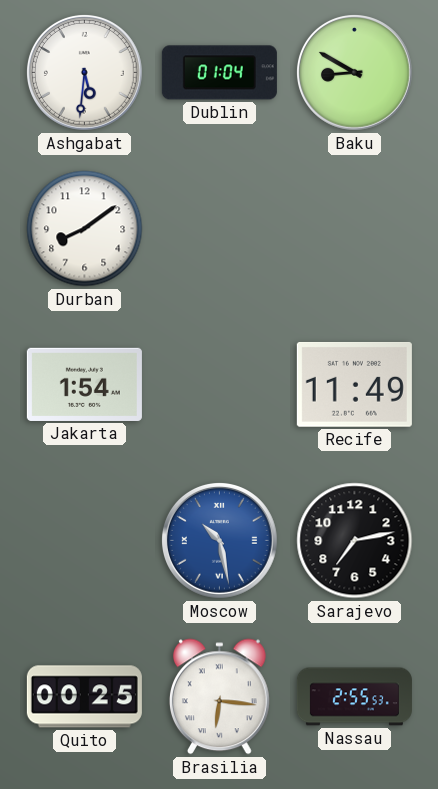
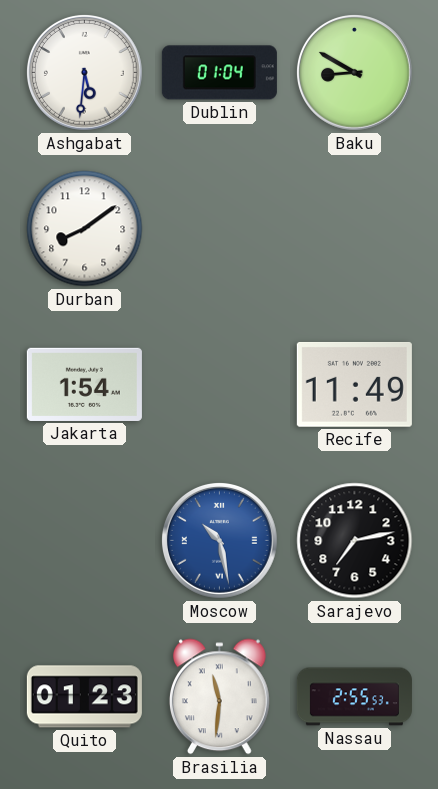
Quito: 00:25 -> 01:23 (84, 697)
Brasilia: 6:16 -> 11:31 (219, 697)
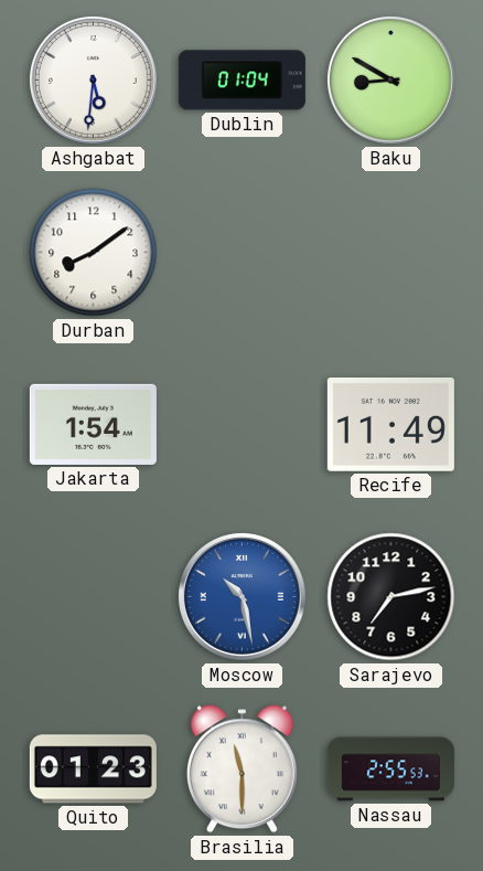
Brasilia: 11:31 -> 11:30 (241, 769)
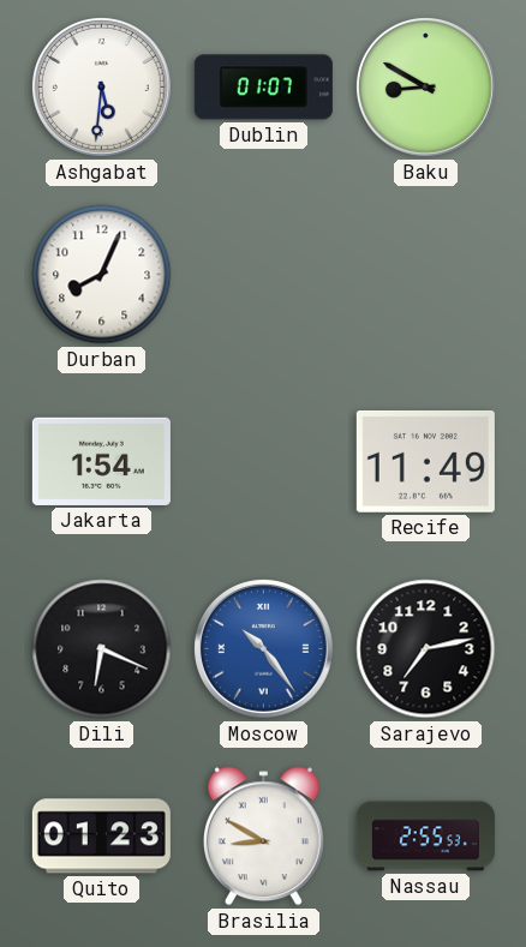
Dublin: 01:04 -> 01:07 (263, 88)
Durban: 8:09 -> 8:04 (102, 275)
Dili: none -> 6:19 (102, 649)
Moscow: 10:28 -> 10:24 (263, 648)
Brasilia: 11:30 -> 8:50 (263, 837)
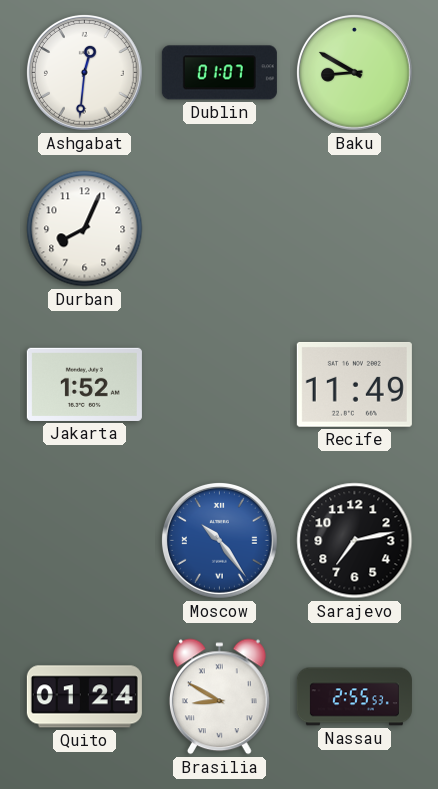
Ashgabat: 5:31 -> 12:31 (84, 72)
Jakarta: 1:54 -> 1:52 (84, 384)
Dili: 6:19 -> none (102, 649)
Quito: 01:23 -> 01:24 (84, 697)
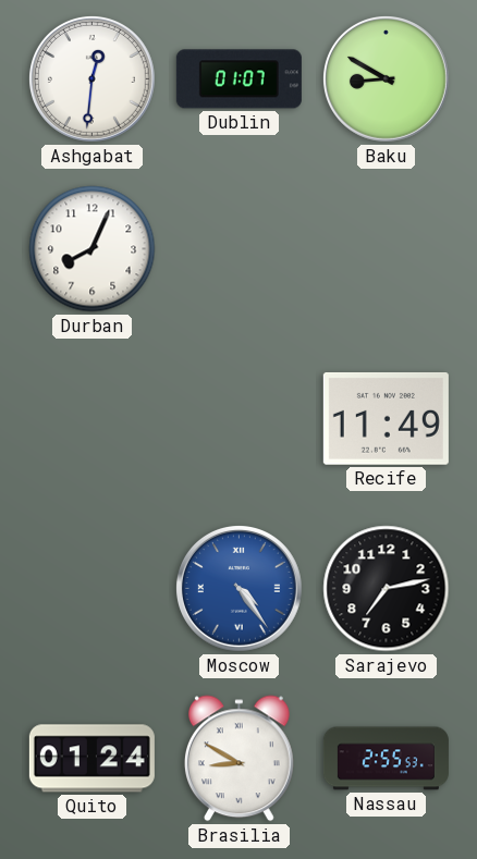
Jakarta: 1:52 -> none (84, 384)
Moscow: 10:24 -> 4:24 (238, 588)
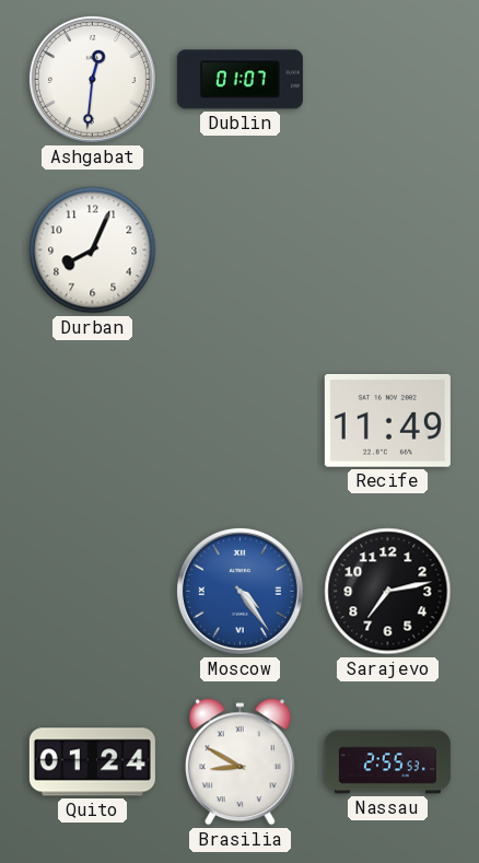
Baku: 8:50 -> none (386, 78)
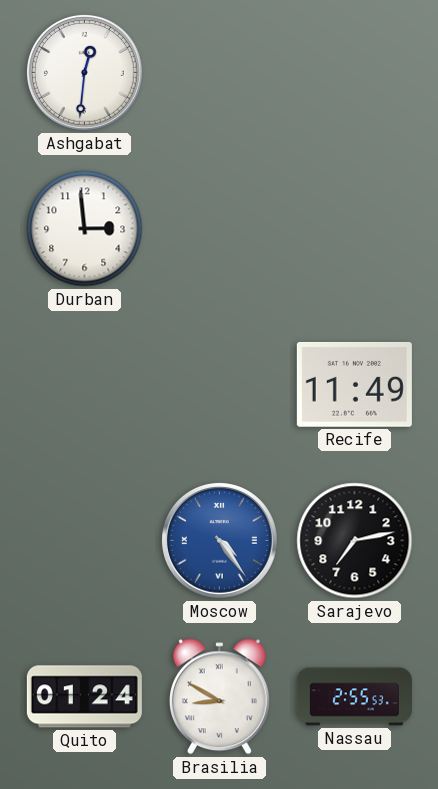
Dublin: 01:07 -> none (240, 80)
Durban: 8:04 -> 2:59 (85, 229)
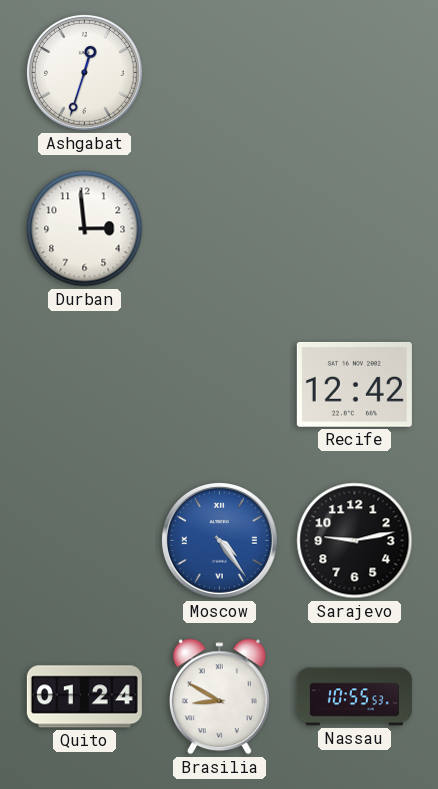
Ashgabat: 12:31 -> 12:33 (84, 72)
Recife: 11:49 -> 12:42 (354, 384)
Sarajevo: 7:13 -> 9:13 (355, 541)
Nassau: 2:55 -> 10:55 (354, 697)
